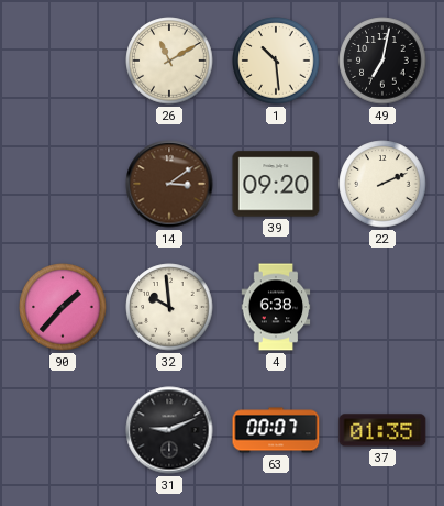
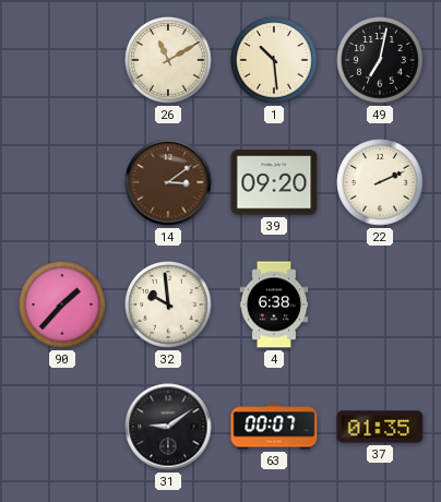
31: 9:11 -> 9:09 (168, 427)
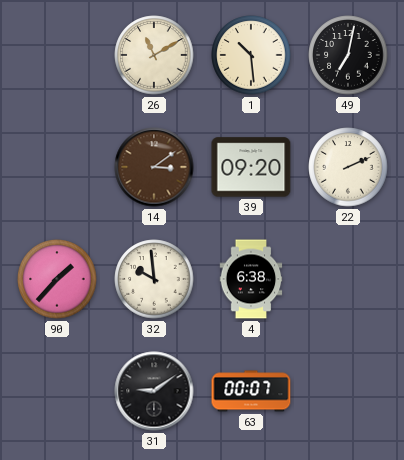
37: 01:35 -> none (380, 427)
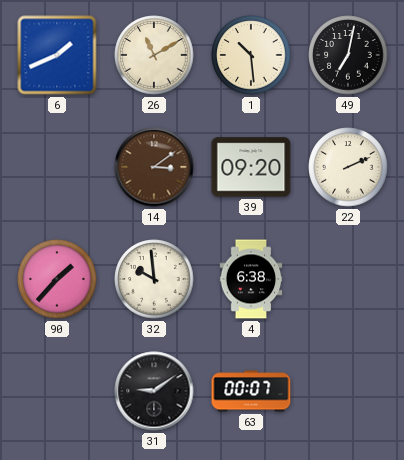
6: none -> 1:41 (57, 55)
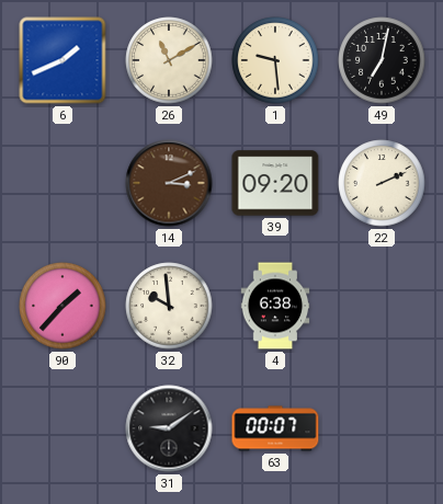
1: 10:29 -> 9:29 (275, 60)
14: 3:09 -> 3:11 (169, 183)
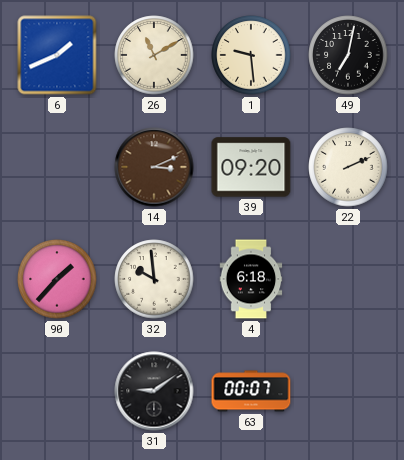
4: 6:38 -> 6:18 (251, 279)
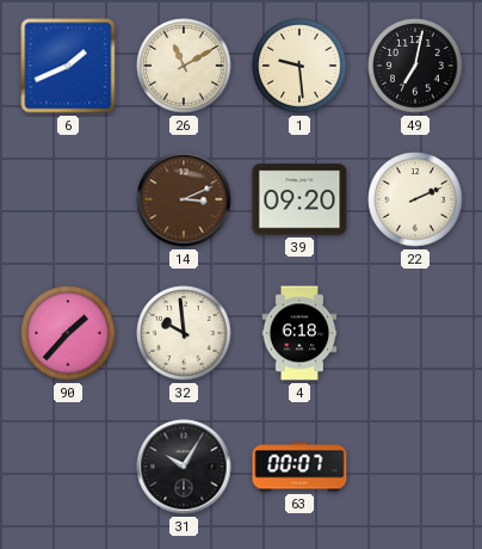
31: 9:09 -> 10:05 (184, 467)
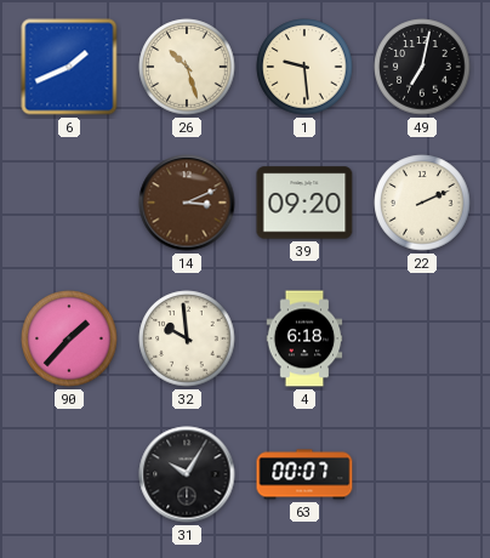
26: 11:10 -> 10:27 (187, 67)
